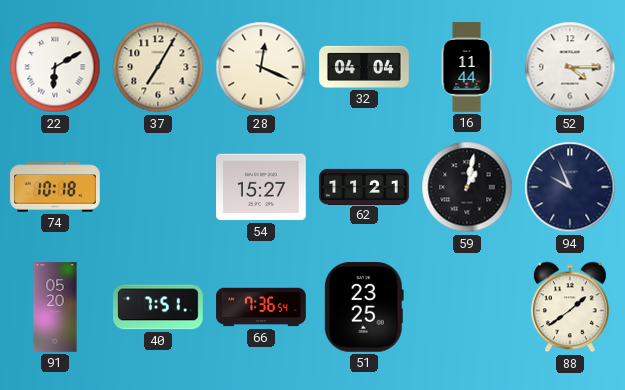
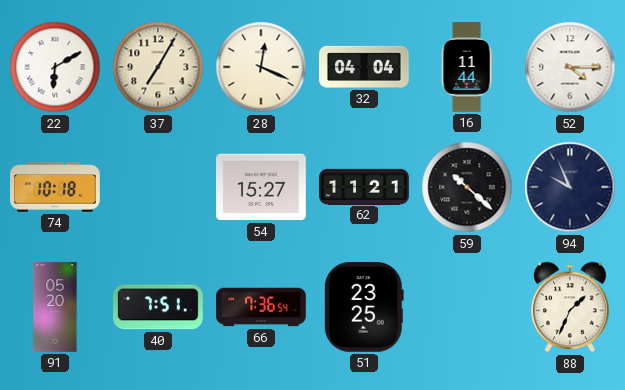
59: 1:02 -> 10:22 (467, 187)
88: 1:39 -> 1:34 (570, 307)
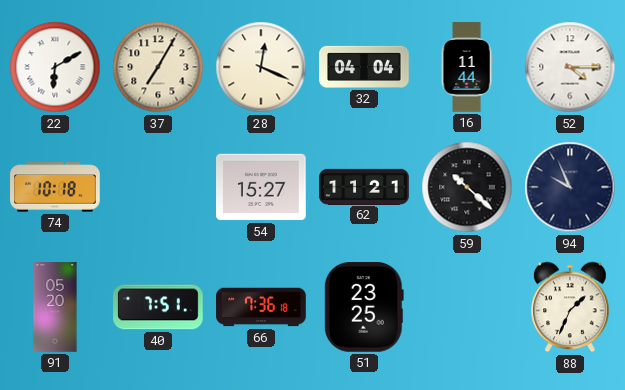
66: 7:36:54 -> 7:36:18 (261, 307)
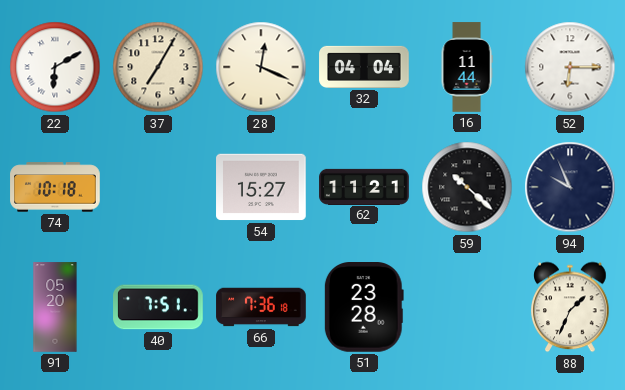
52: 4:15 -> 6:15 (570, 67)
51: 23:25 -> 23:28 (364, 308)
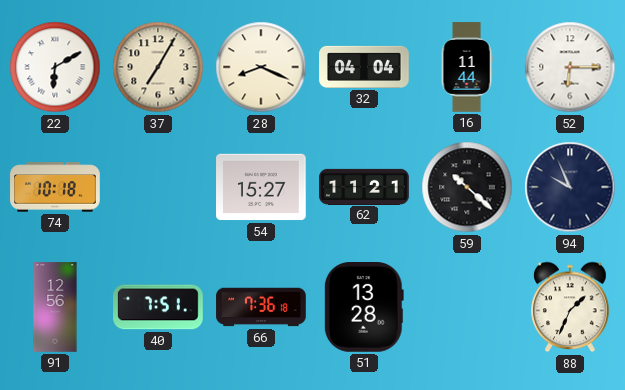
28: 12:19 -> 8:19 (261, 67)
91: 05:20 -> 12:56 (55, 307)
51: 23:28 -> 13:28 (364, 308)
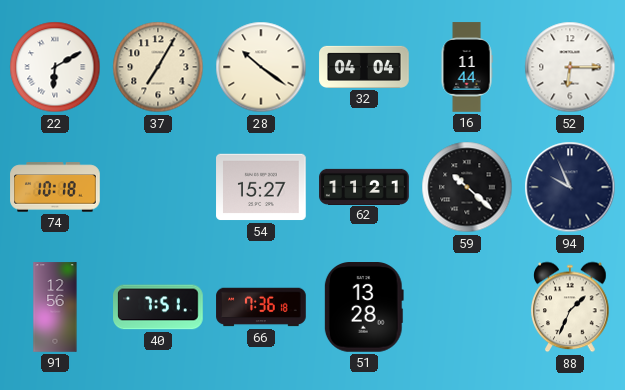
28: 8:19 -> 10:21 (261, 67)
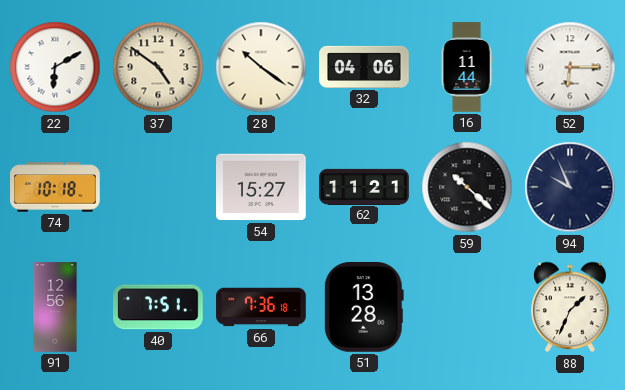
37: 7:05 -> 4:51 (158, 67)
32: 04:04 -> 04:06 (364, 67)
